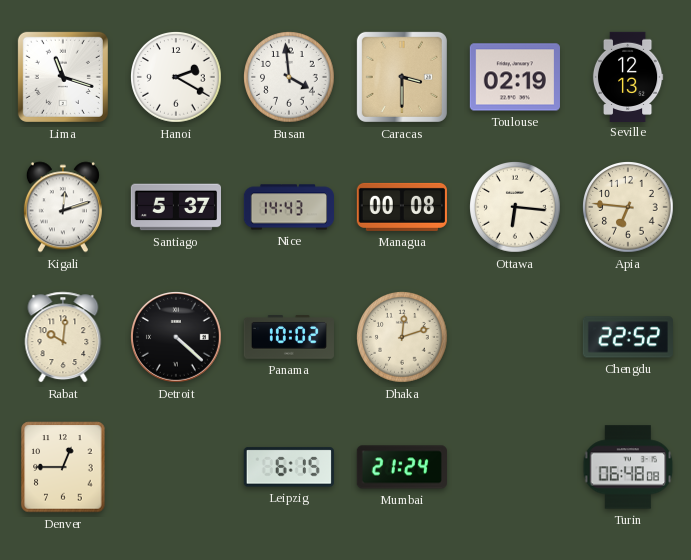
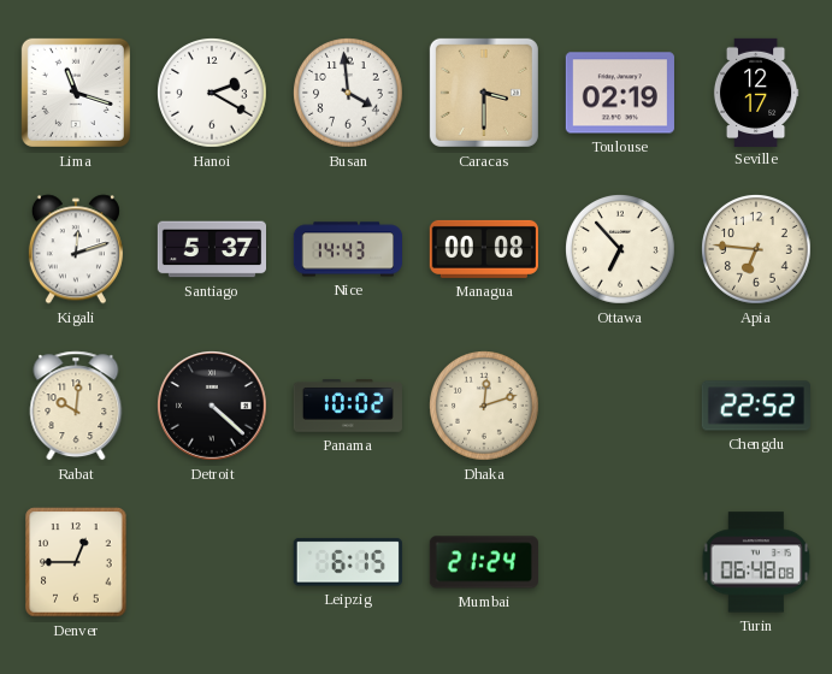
Seville: 12:13 -> 12:17 (756, 91)
Ottawa: 6:16 -> 6:53 (620, 249)
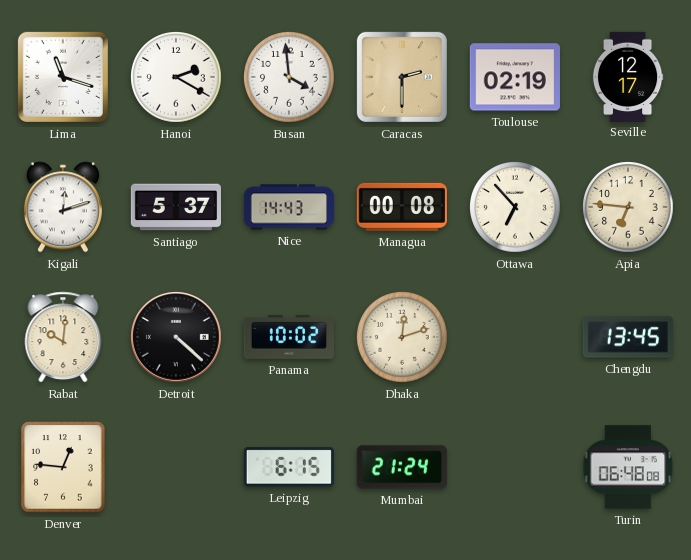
Caracas: 3:30 -> 2:30 (402, 77)
Chengdu: 22:52 -> 13:45 (628, 337)
Denver: 12:45 -> 12:46 (63, 467)
